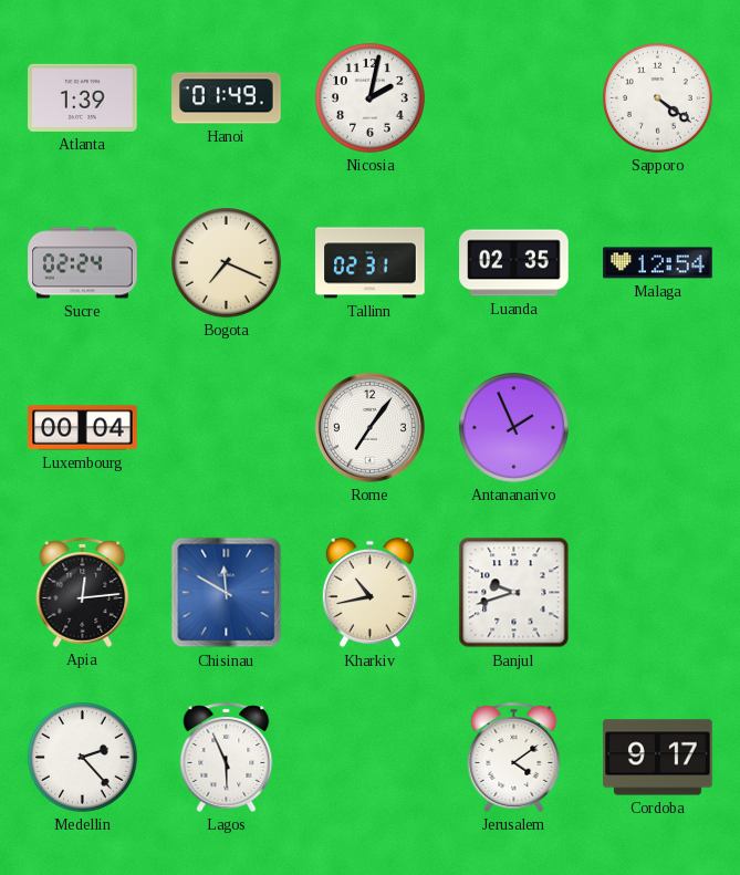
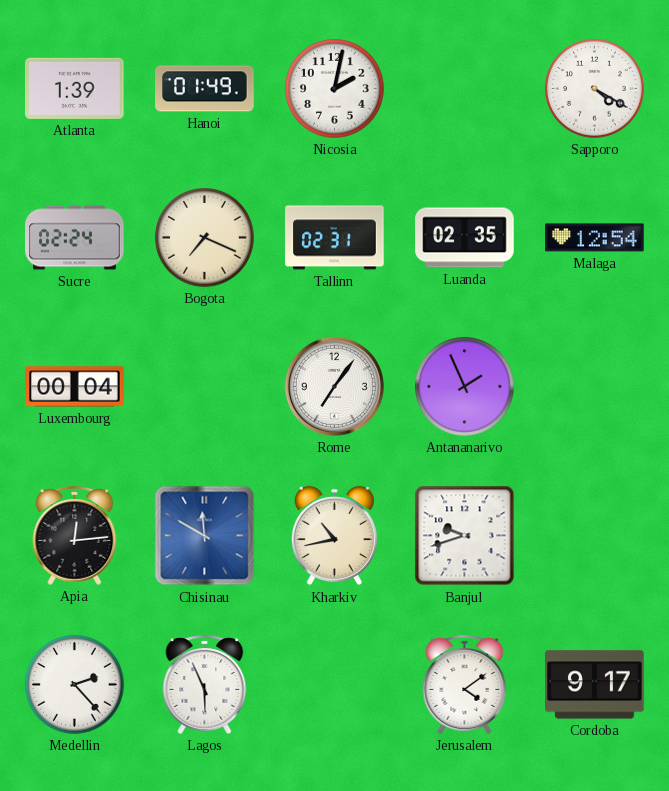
Sapporo: 4:21 -> 4:20 (595, 89)
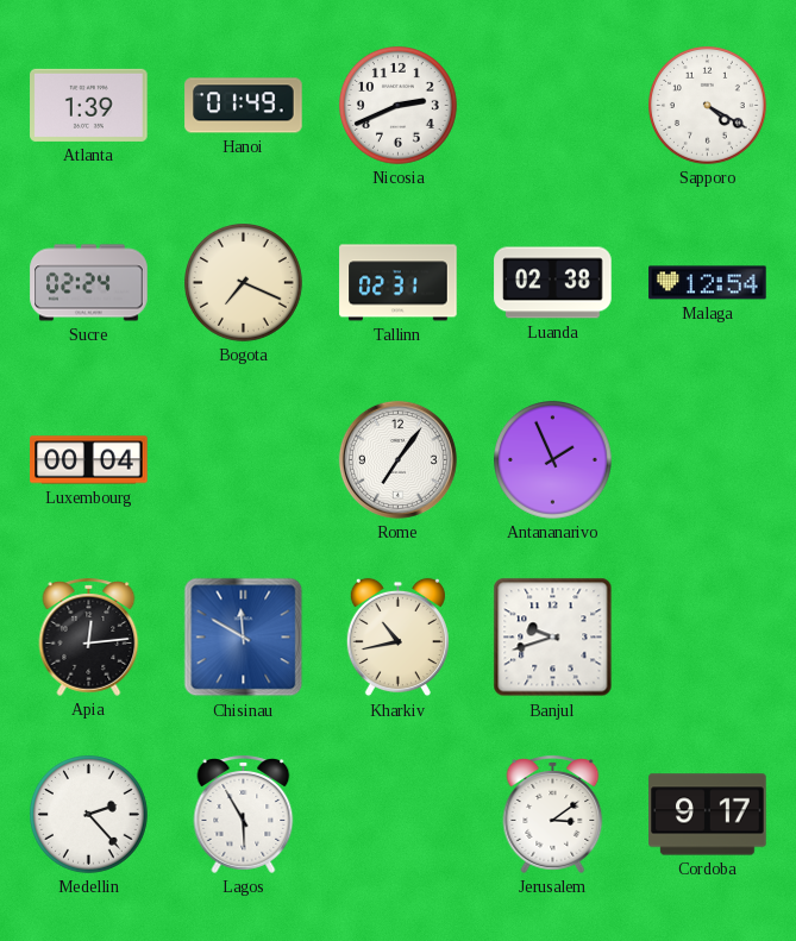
Nicosia: 2:02 -> 2:41 (399, 106)
Luanda: 02:35 -> 02:38 (553, 283)
Lagos: 5:56 -> 5:55 (244, 814)
Jerusalem: 4:09 -> 3:09 (553, 814)
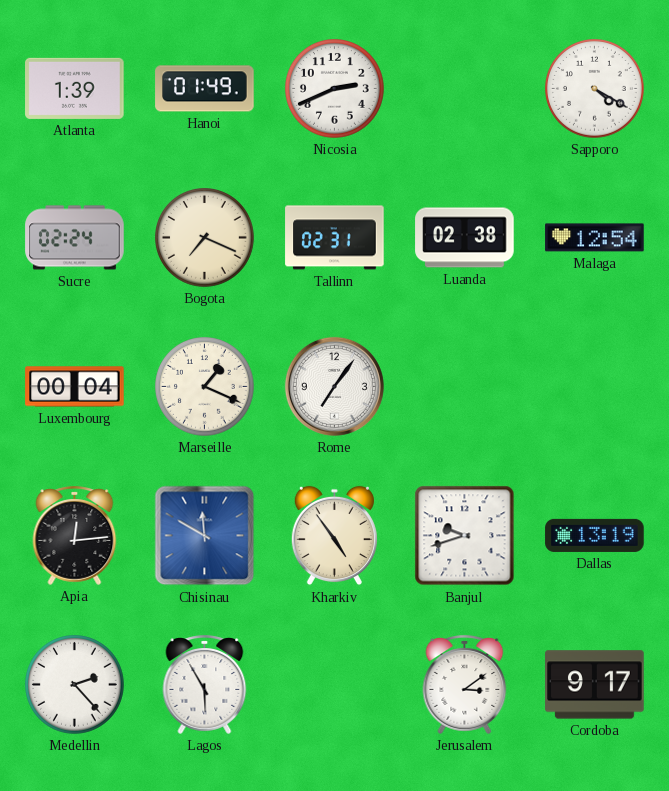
Marseille: none -> 1:19 (205, 387)
Antananarivo: 1:56 -> none (553, 460)
Kharkiv: 10:43 -> 4:54 (334, 536)
Dallas: none -> 13:19 (595, 535)
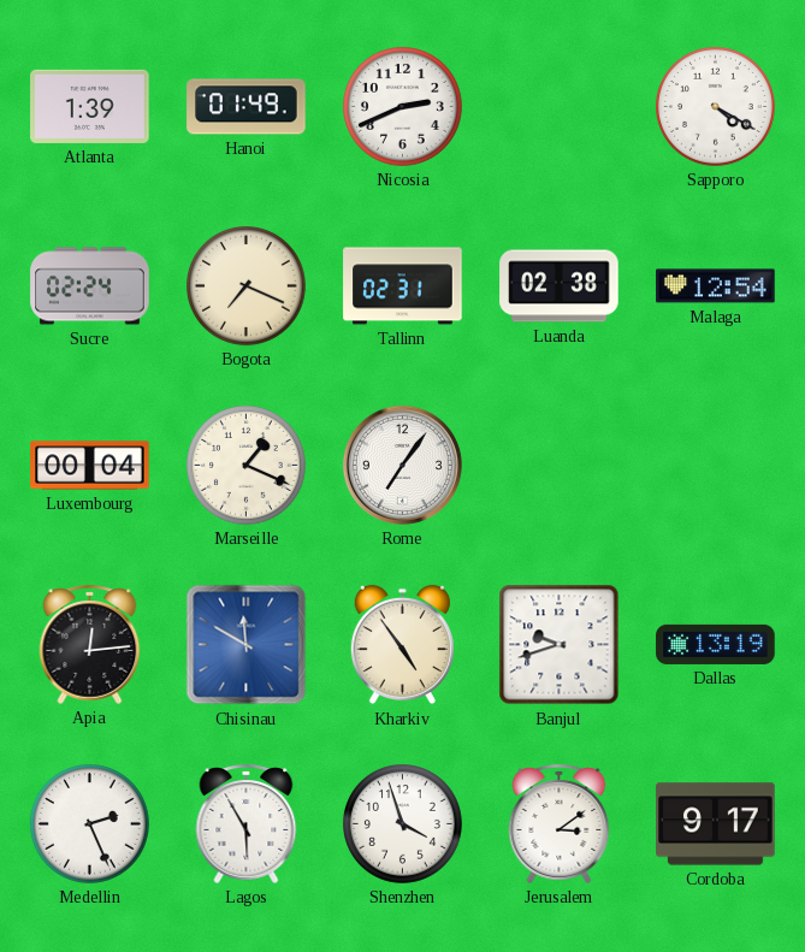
Medellin: 2:23 -> 2:26 (90, 824)
Shenzhen: none -> 3:57 (403, 824)
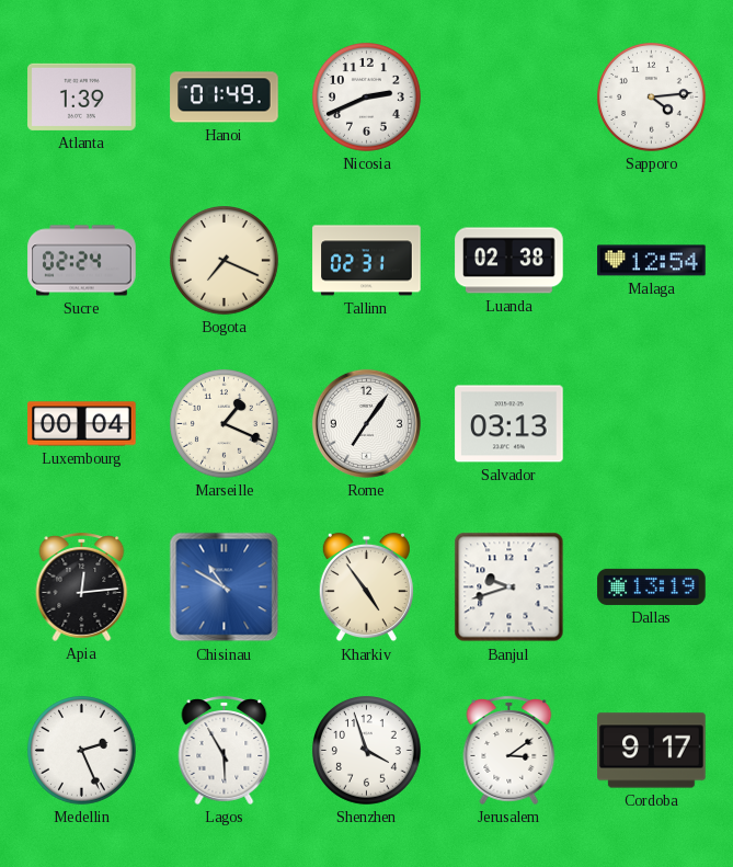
Sapporo: 4:20 -> 4:14 (652, 98)
Salvador: none -> 03:13 (509, 424)
Chisinau: 11:50 -> 10:50 (225, 587)
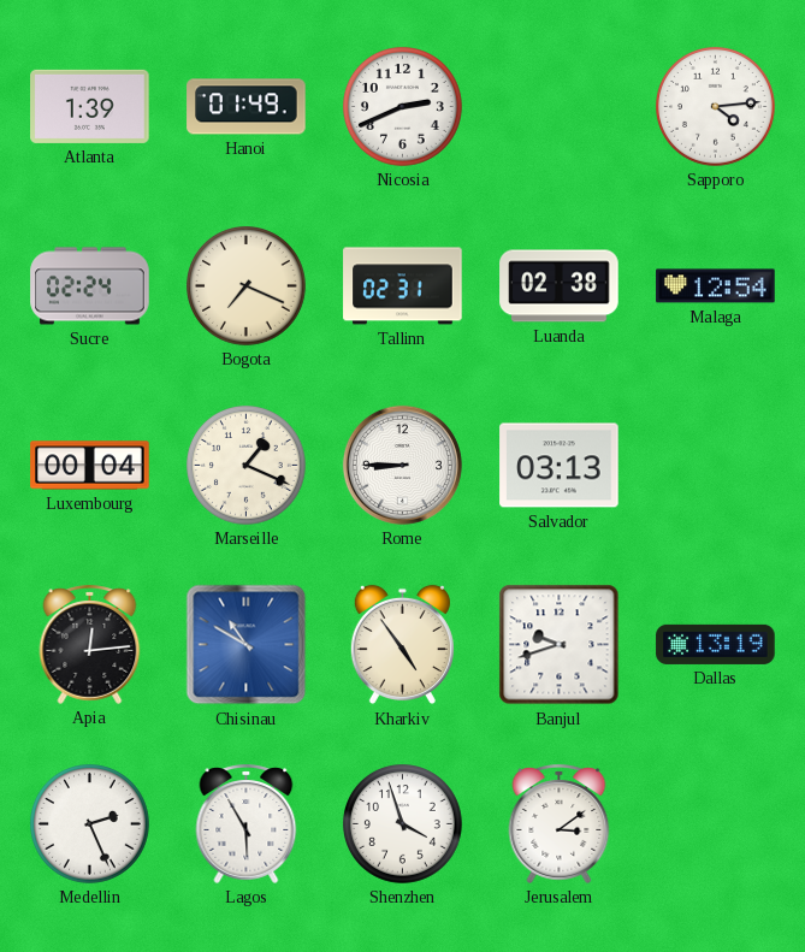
Rome: 7:06 -> 8:45 (402, 465)
Cordoba: 9:17 -> none (652, 751)
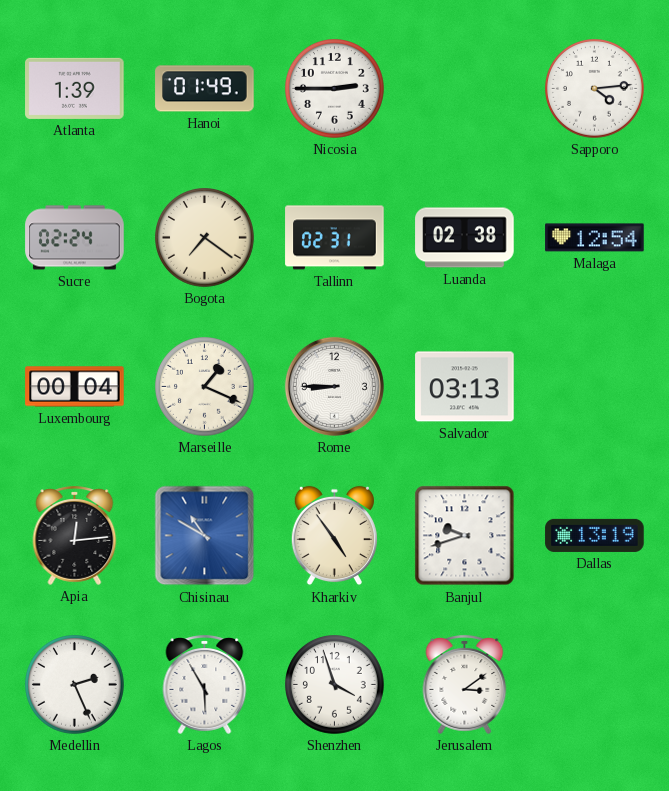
Nicosia: 2:41 -> 2:45 (335, 89)
Bogota: 7:19 -> 7:21 (205, 238)
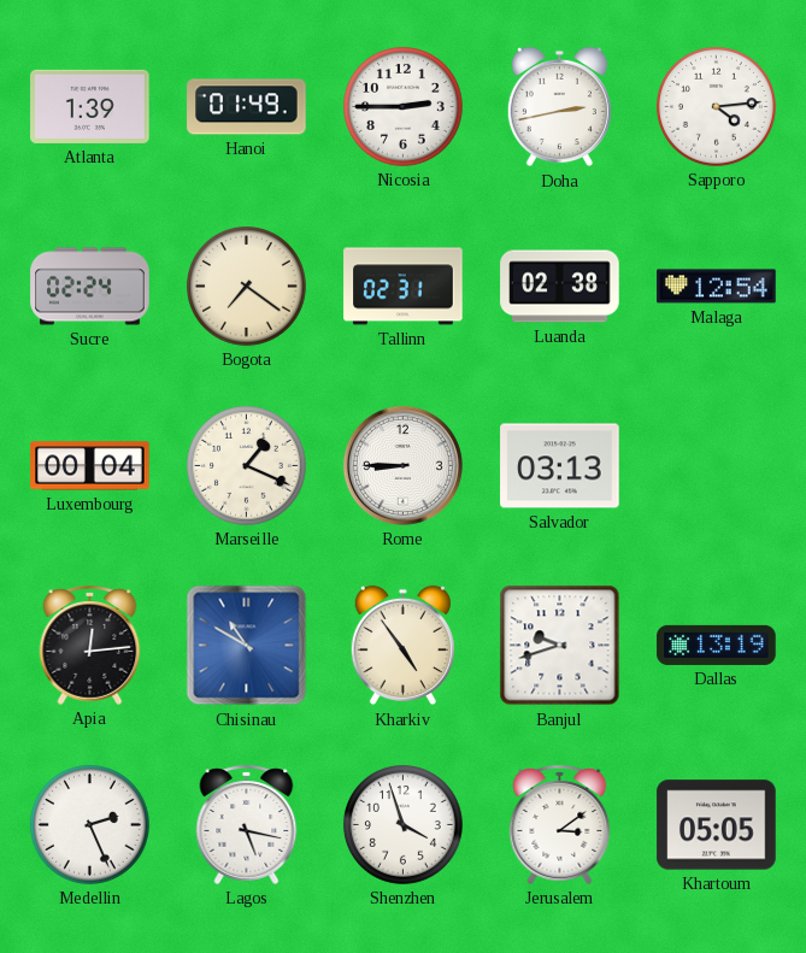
Doha: none -> 2:43 (559, 107)
Lagos: 5:55 -> 5:17 (247, 824)
Khartoum: none -> 05:05 (717, 825)
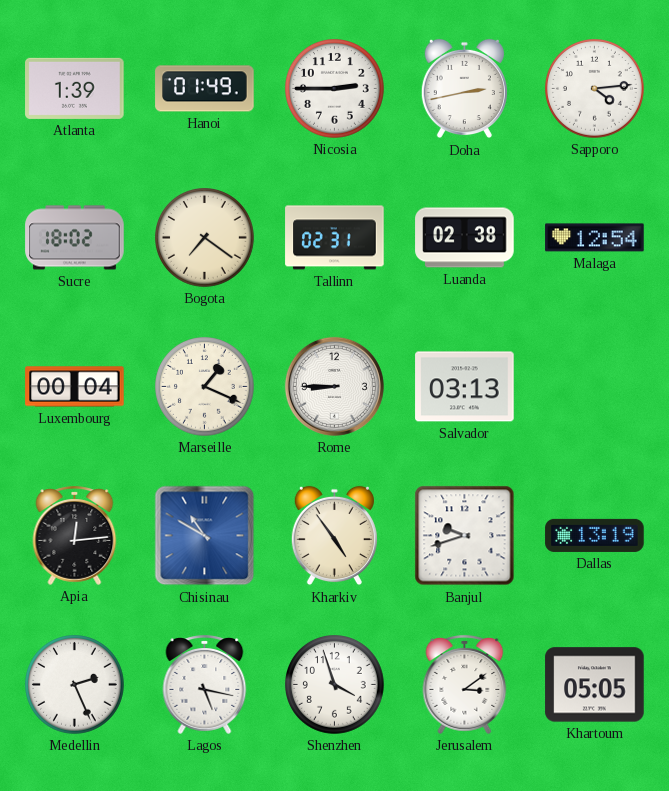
Sucre: 02:24 -> 18:02 (75, 238)
